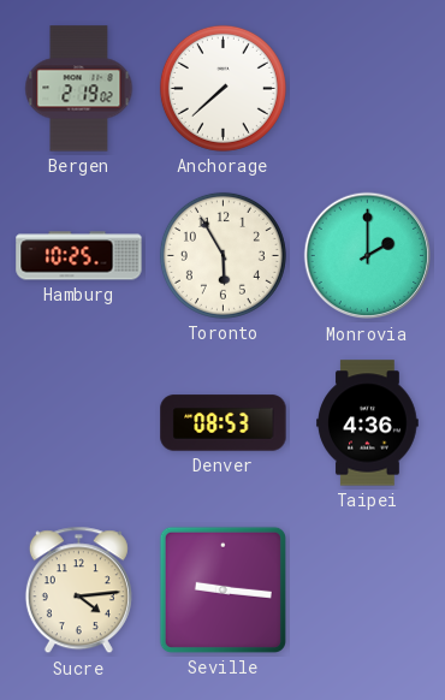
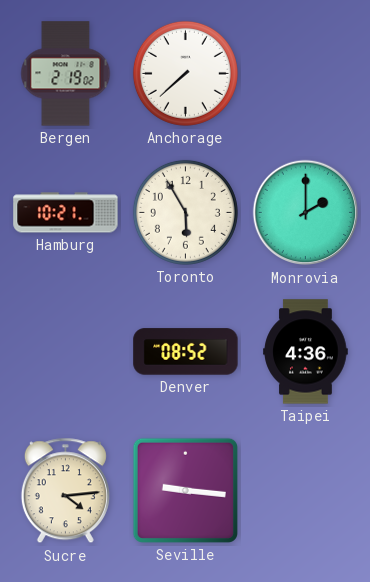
Hamburg: 10:25 -> 10:21 (66, 213)
Denver: 08:53 -> 08:52 (186, 352)
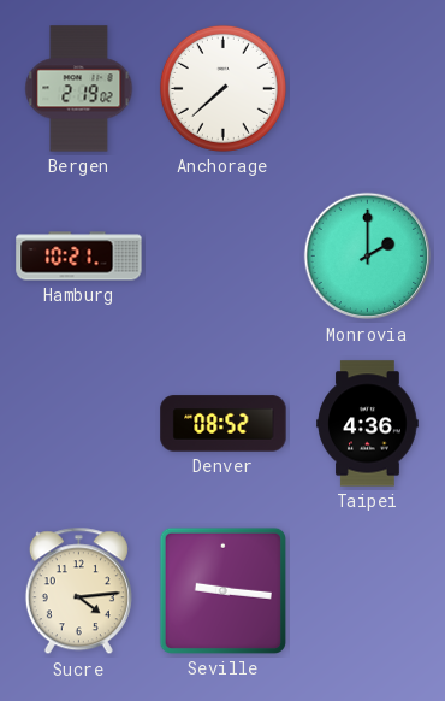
Toronto: 5:55 -> none (185, 212)
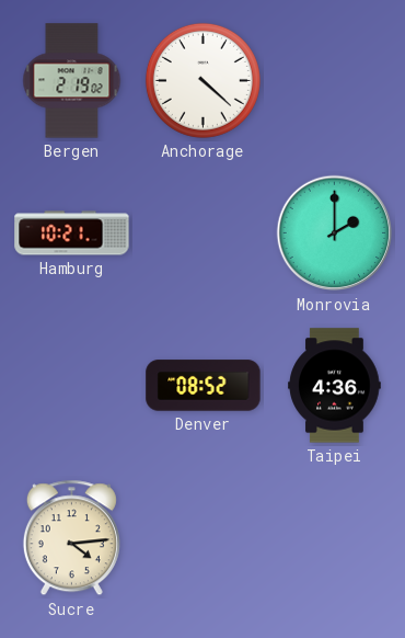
Anchorage: 7:38 -> 4:22 (202, 80)
Seville: 9:16 -> none (222, 590)
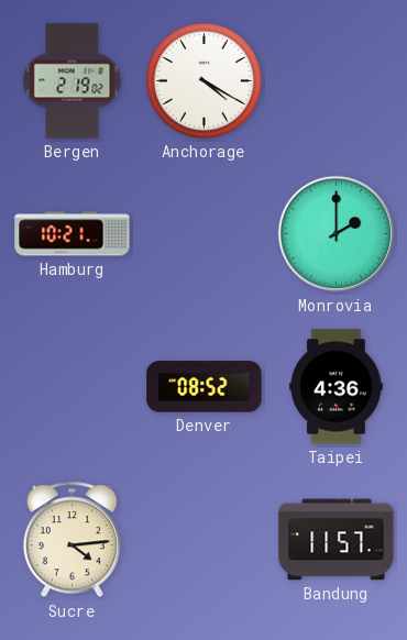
Anchorage: 4:22 -> 4:20 (204, 80)
Bandung: none -> 11:57 (337, 540)
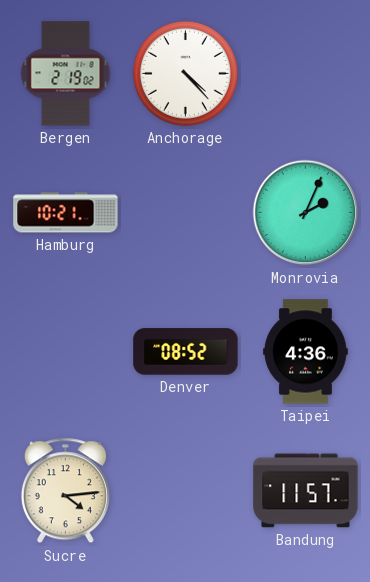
Anchorage: 4:20 -> 4:23 (185, 73)
Monrovia: 2:00 -> 2:04 (306, 213)
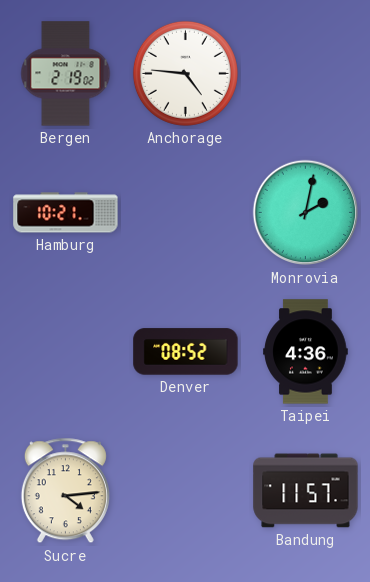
Anchorage: 4:23 -> 4:46 (185, 73)
Monrovia: 2:04 -> 2:02 (306, 213)
